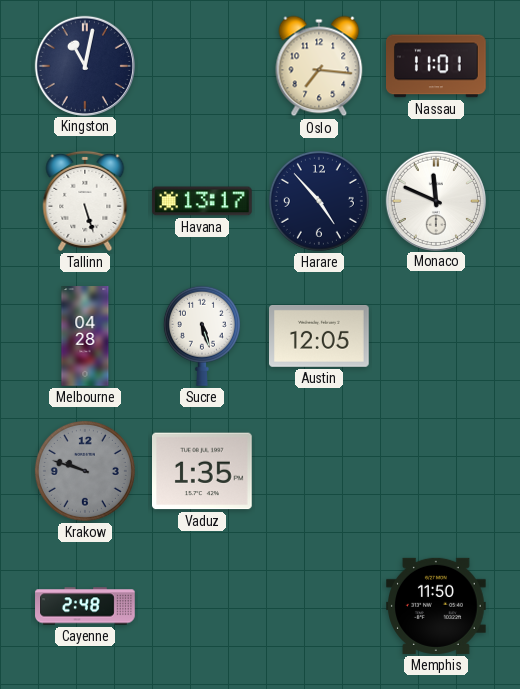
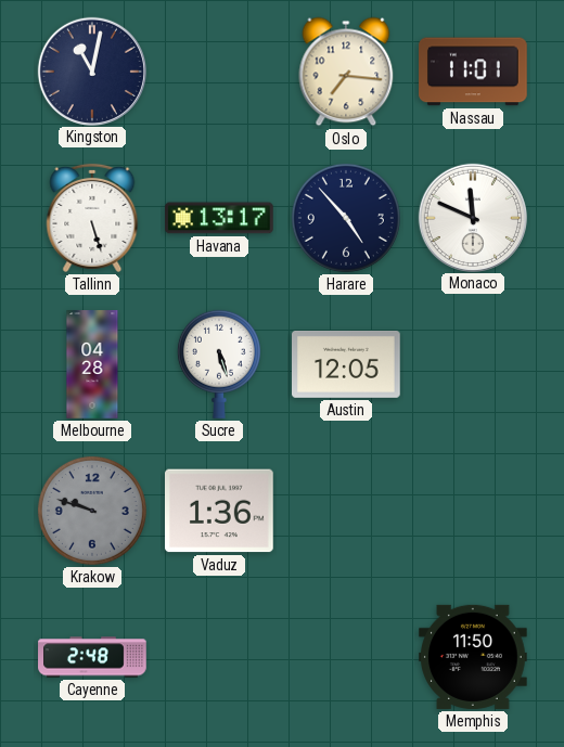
Vaduz: 1:35 -> 1:36 (220, 511)
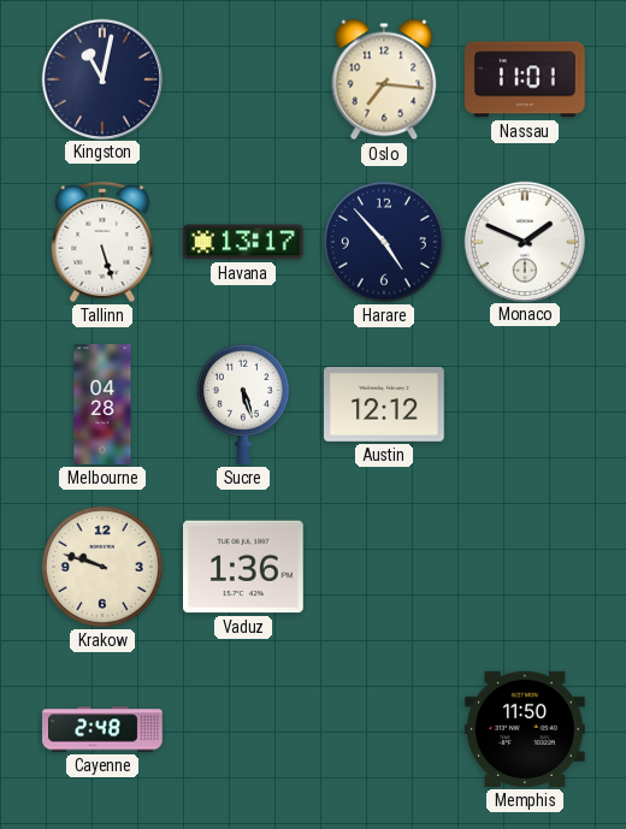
Monaco: 11:49 -> 1:49 (524, 241)
Austin: 12:05 -> 12:12 (385, 404)
Krakow dial: grey -> cream (102, 567)
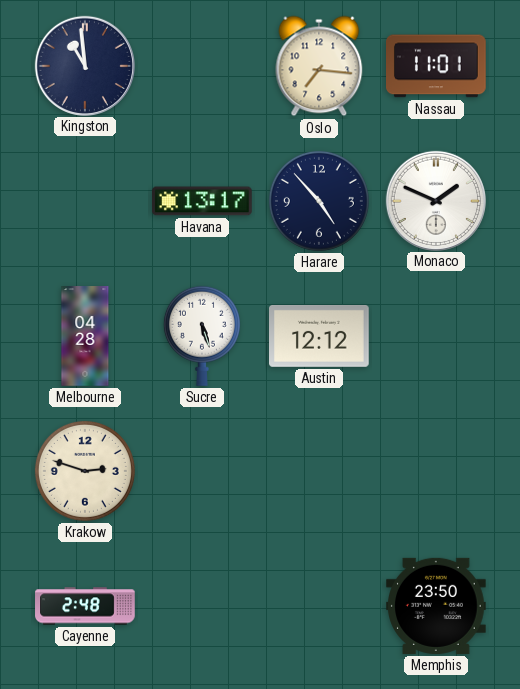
Kingston: 11:02 -> 10:59 (84, 65)
Tallinn: 5:27 -> none (102, 242)
Krakow: 9:48 -> 2:48 (85, 471)
Vaduz: 1:36 -> none (244, 567)
Memphis: 11:50 -> 23:50 (437, 606)
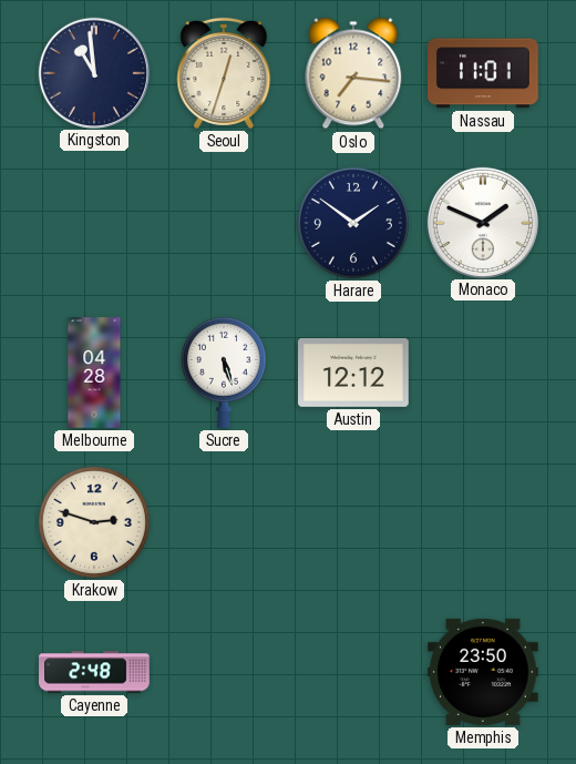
Seoul: none -> 12:33 (224, 73)
Havana: 13:17 -> none (203, 201)
Harare: 4:53 -> 1:51 (353, 223)
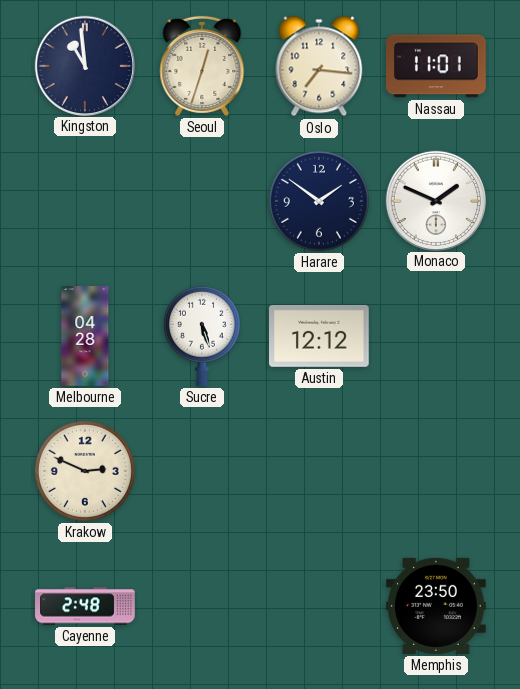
Krakow: 2:48 -> 2:49 (85, 471)
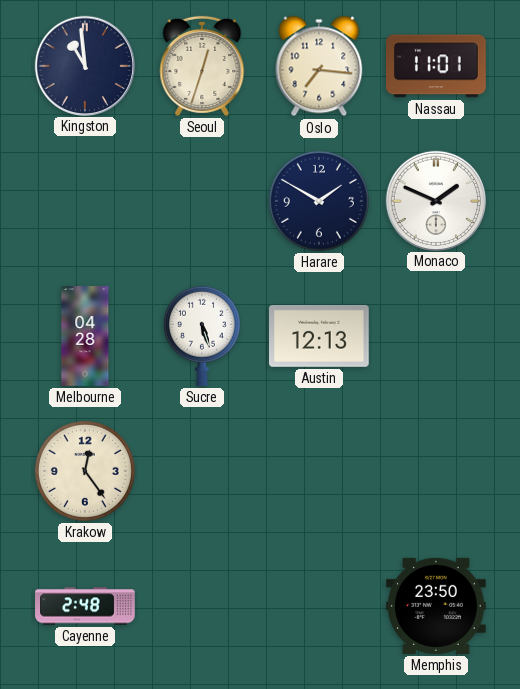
Harare: 1:51 -> 1:50 (319, 201)
Austin: 12:12 -> 12:13 (320, 336)
Krakow: 2:49 -> 12:24 (85, 471)
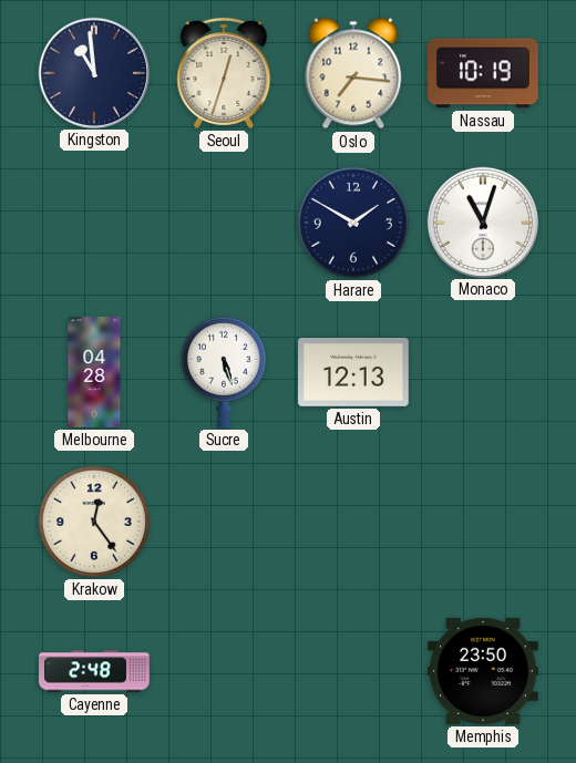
Nassau: 11:01 -> 10:19 (484, 73)
Monaco: 1:49 -> 11:03 (482, 221)
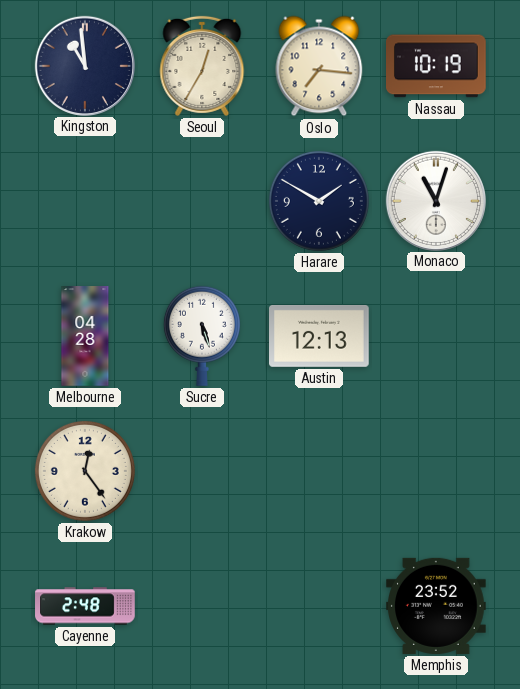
Seoul: 12:33 -> 12:35 (202, 66)
Memphis: 23:50 -> 23:52 (437, 606)
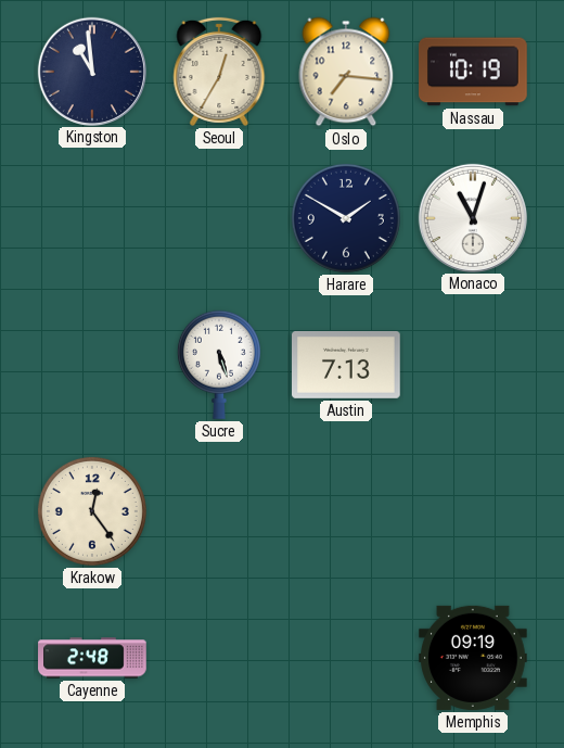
Melbourne: 04:28 -> none (85, 336)
Austin: 12:13 -> 7:13 (347, 365)
Memphis: 23:52 -> 09:19 (474, 658)
